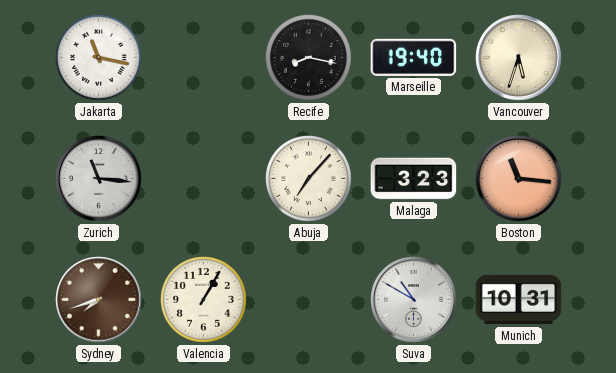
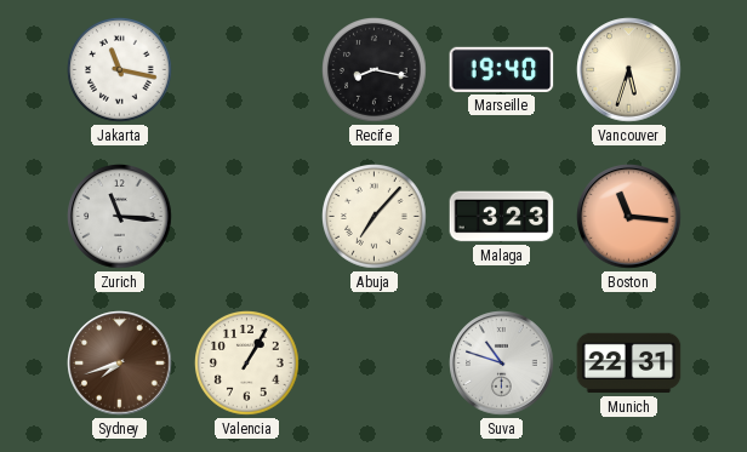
Suva: 10:50 -> 10:48 (502, 364)
Munich: 10:31 -> 22:31 (629, 364)
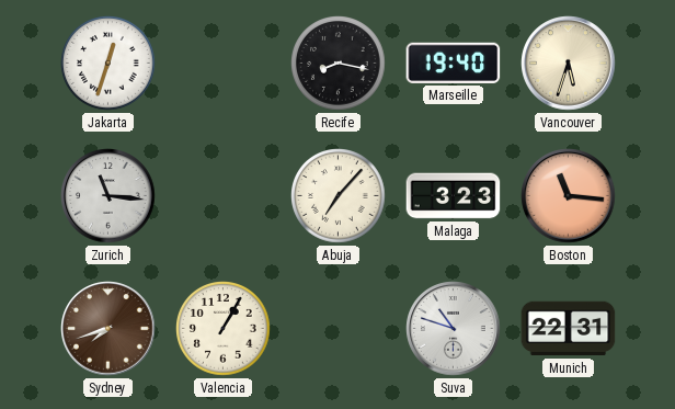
Jakarta: 11:17 -> 12:33 (108, 64)
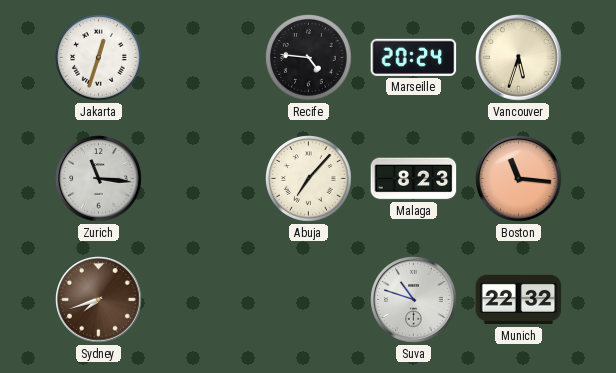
Recife: 8:17 -> 4:46 (309, 58)
Marseille: 19:40 -> 20:24 (414, 57)
Malaga: 3:23 -> 8:23 (414, 179)
Valencia: 1:05 -> none (224, 329)
Munich: 22:31 -> 22:32 (519, 300)
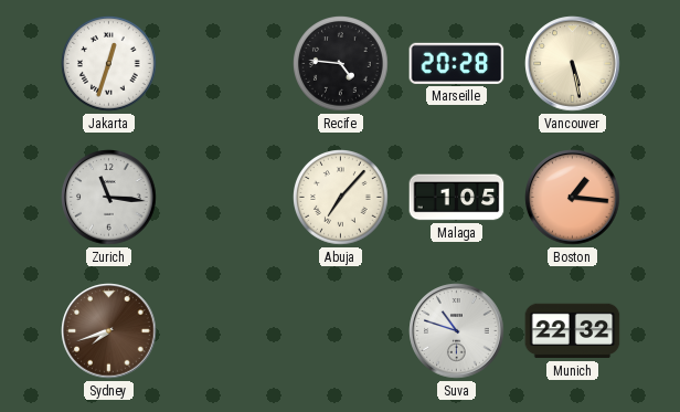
Marseille: 20:24 -> 20:28 (457, 63)
Vancouver: 5:33 -> 5:28 (573, 64)
Malaga: 8:23 -> 1:05 (457, 198)
Boston: 11:16 -> 1:16 (573, 198)
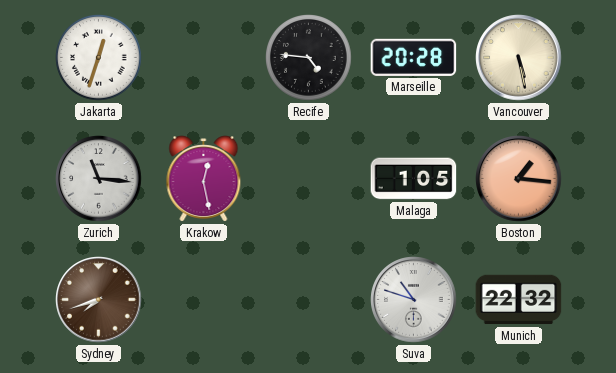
Krakow: none -> 12:28 (204, 179)
Abuja: 7:07 -> none (341, 198)
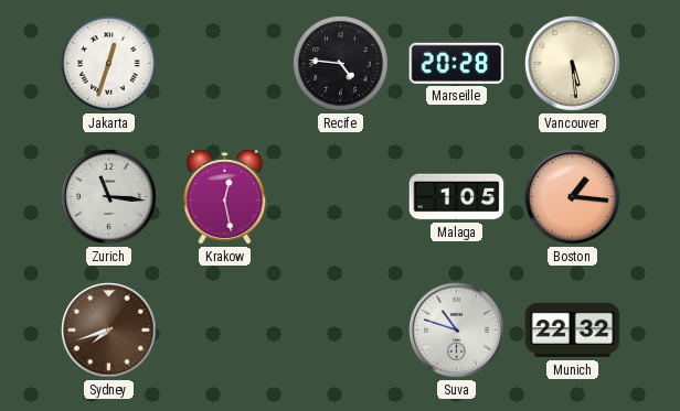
Vancouver: 5:28 -> 5:29 (573, 64)
